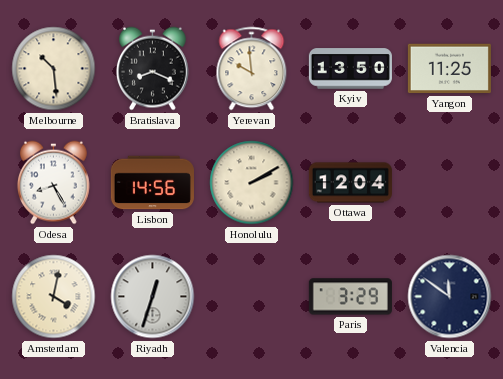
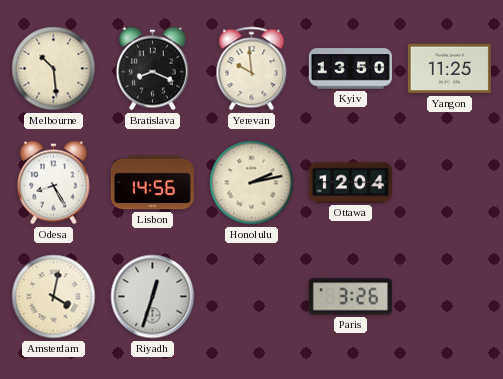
Honolulu: 2:10 -> 2:13 (252, 183)
Paris: 3:29 -> 3:26 (350, 297)
Valencia: 11:51 -> none (450, 297)
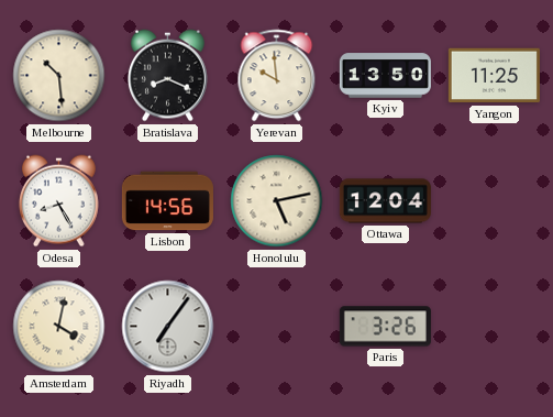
Honolulu: 2:13 -> 5:13 (277, 201)
Riyadh: 12:33 -> 7:06 (168, 327)
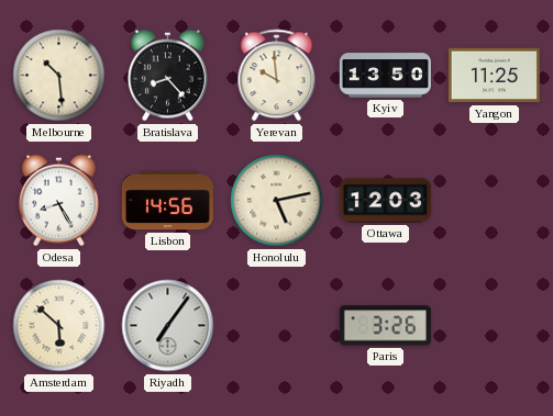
Bratislava: 8:19 -> 8:23 (167, 76)
Ottawa: 12:04 -> 12:03 (385, 201)
Amsterdam: 4:02 -> 5:52 (59, 326)
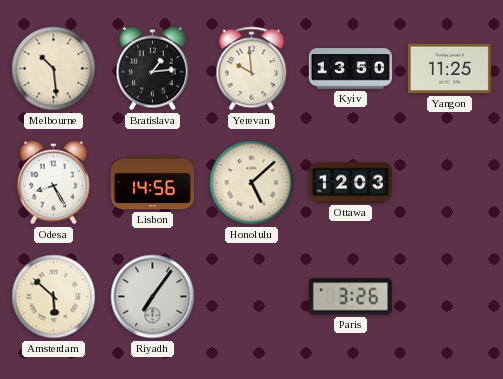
Bratislava: 8:23 -> 1:14 (152, 69)
Honolulu: 5:13 -> 5:08 (252, 183)
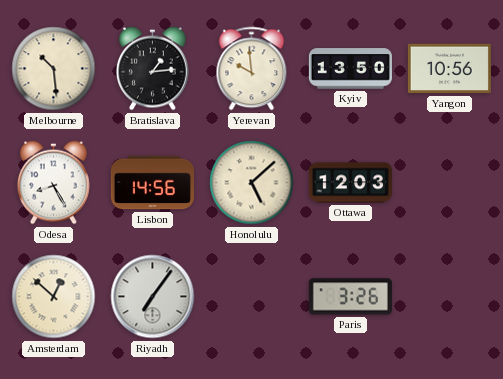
Yangon: 11:25 -> 10:56 (449, 69)
Amsterdam: 5:52 -> 12:52 (54, 297)
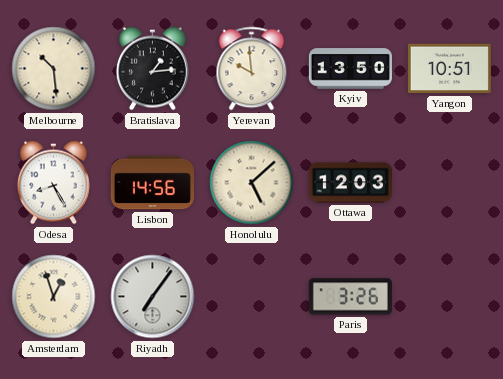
Yangon: 10:56 -> 10:51 (449, 69)
Amsterdam: 12:52 -> 12:57 (54, 297)
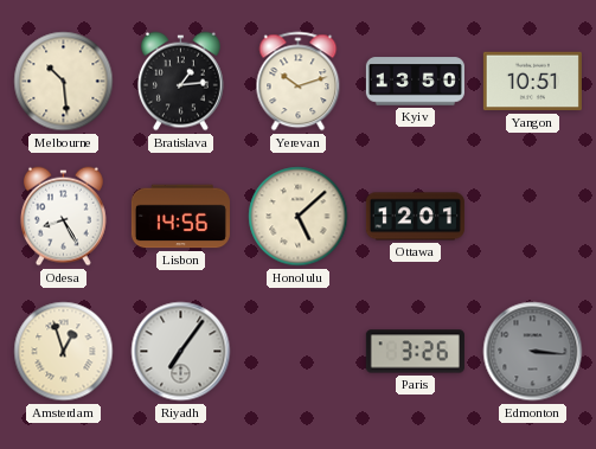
Yerevan: 9:59 -> 10:12 (299, 82)
Ottawa: 12:03 -> 12:01 (415, 217)
Edmonton: none -> 3:16 (533, 352)
